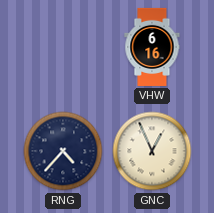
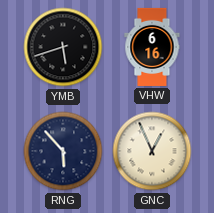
YMB: none -> 5:42 (63, 47)
RNG: 4:37 -> 5:53 (63, 151)
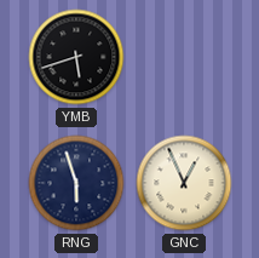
VHW: 6:16 -> none (152, 47)
RNG: 5:53 -> 5:57 (76, 183)
